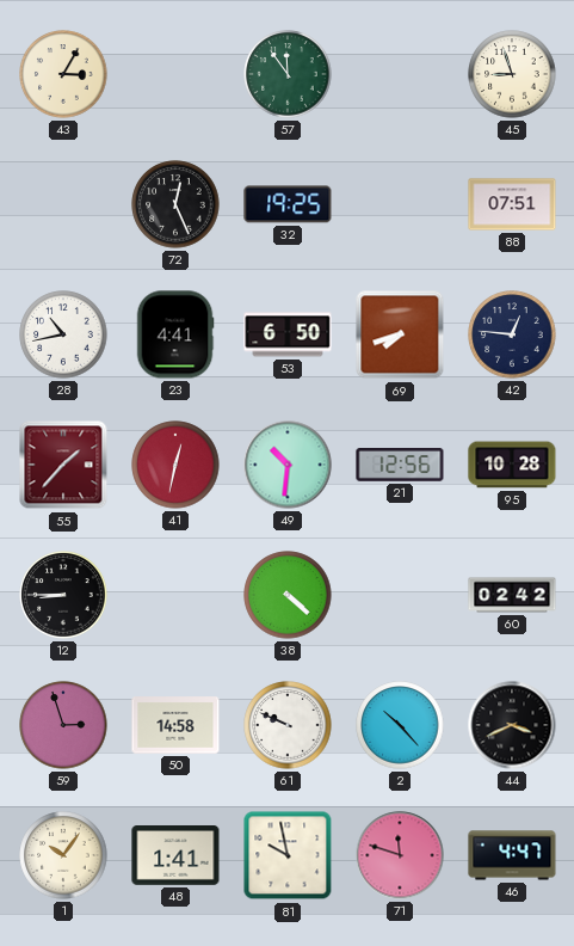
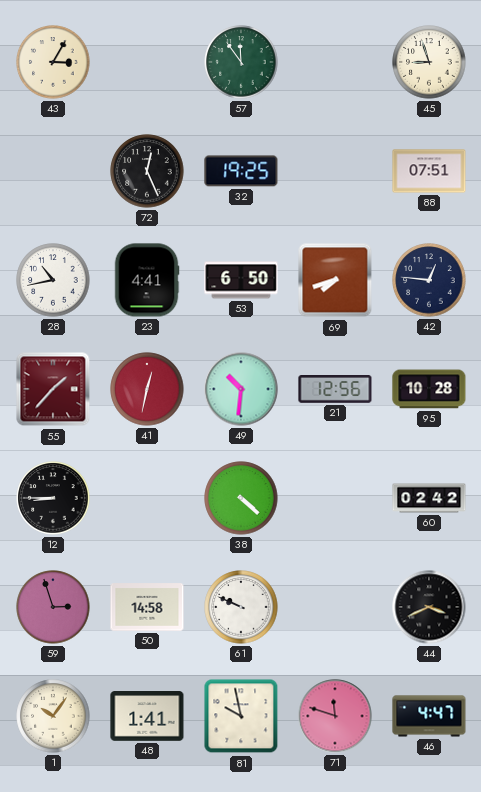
2: 10:23 -> none (400, 725)
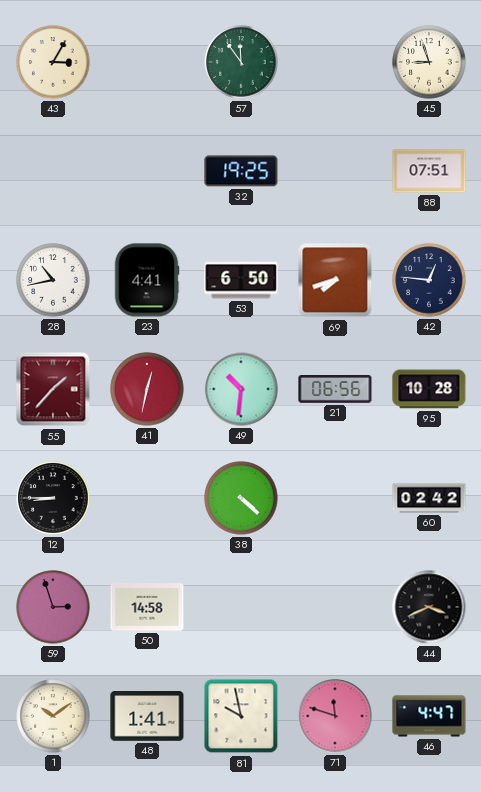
72: 12:26 -> none (147, 171)
21: 12:56 -> 06:56 (335, 390)
61: 9:49 -> none (241, 607)
1: 10:06 -> 10:09 (53, 716)
